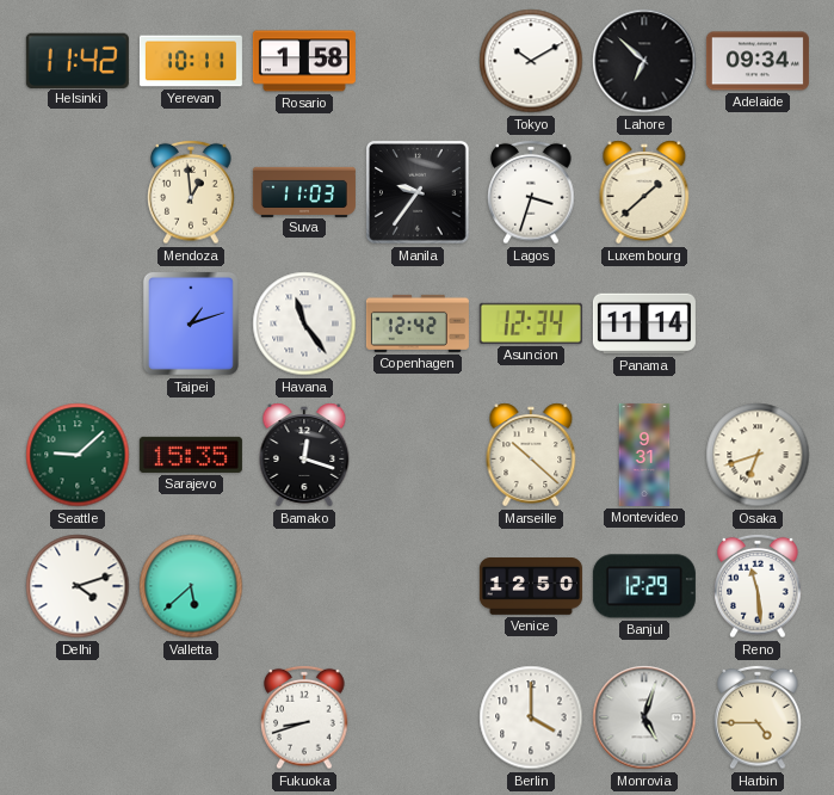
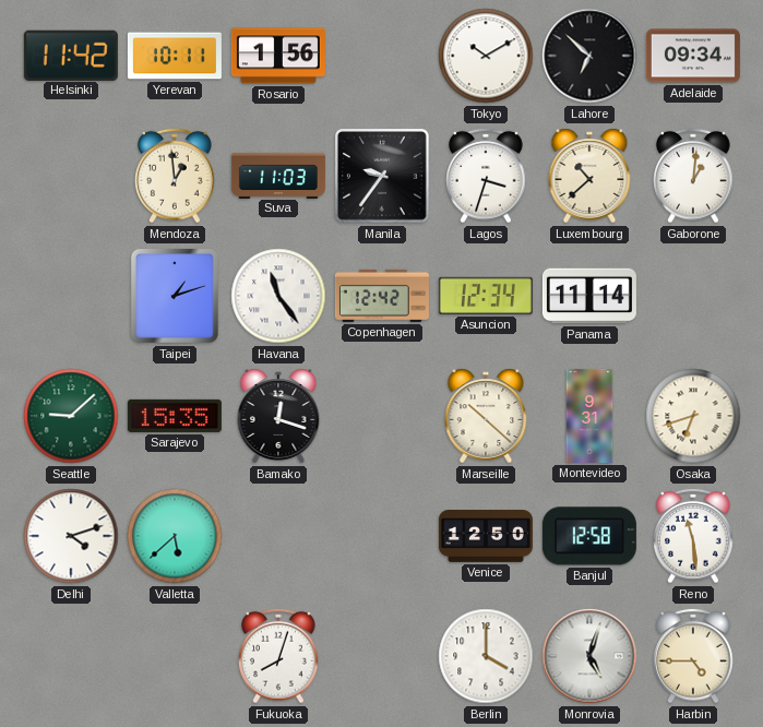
Rosario: 1:58 -> 1:56 (278, 56)
Luxembourg: 1:38 -> 10:38 (589, 176)
Gaborone: none -> 1:01 (693, 176)
Banjul: 12:29 -> 12:58 (589, 536)
Fukuoka: 8:42 -> 8:03 (278, 656)
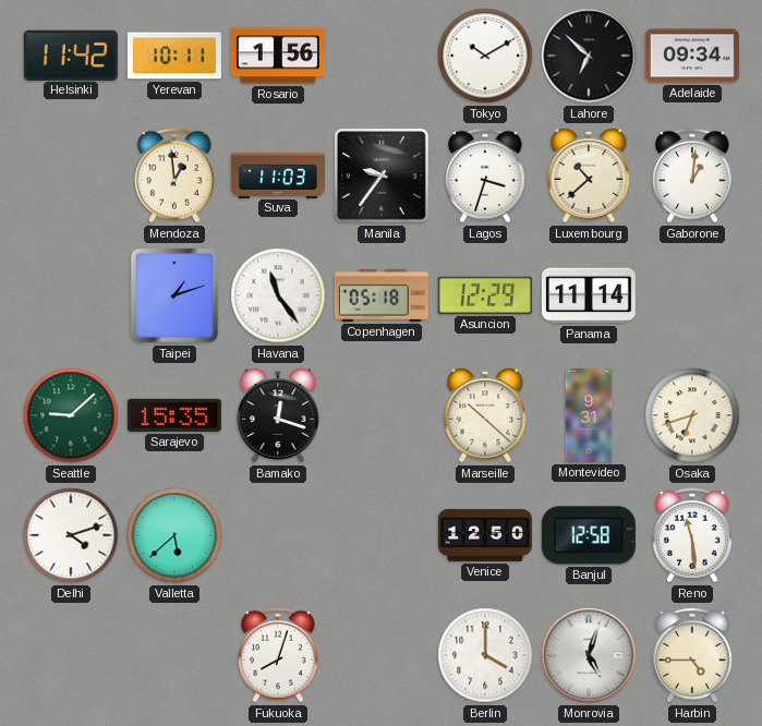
Copenhagen: 12:42 -> 05:18 (382, 295)
Asuncion: 12:34 -> 12:29 (485, 295)
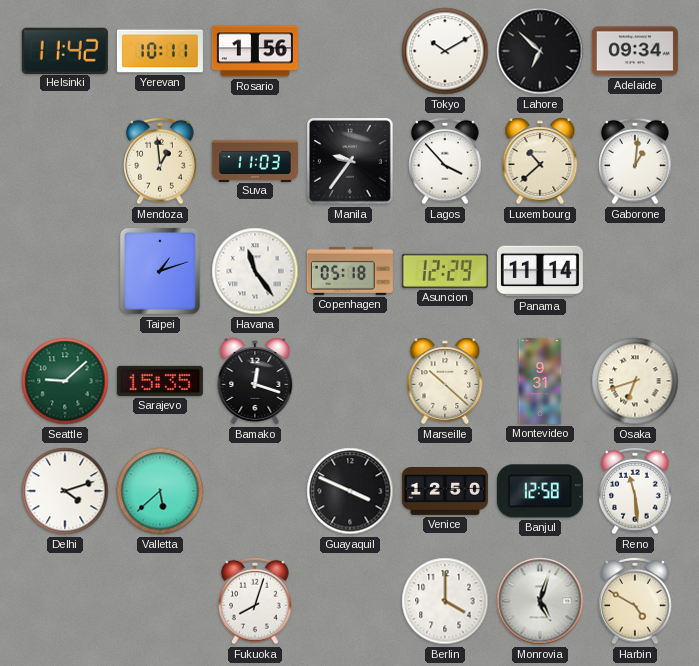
Lagos: 3:33 -> 3:53 (445, 161)
Guayaquil: none -> 3:49 (350, 491)
Harbin: 4:45 -> 4:50 (635, 601)
